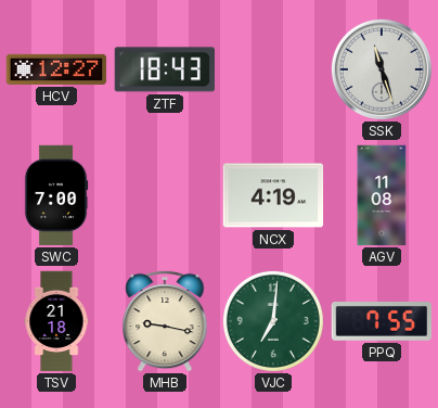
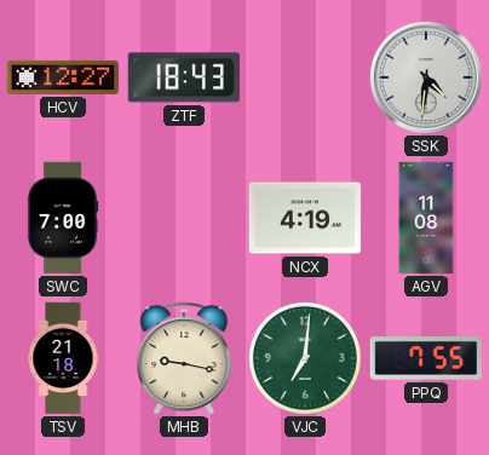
SSK: 11:27 -> 4:31 (426, 77)
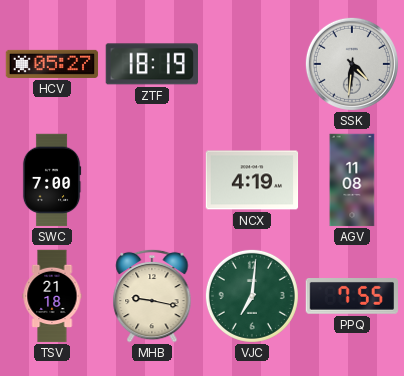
HCV: 12:27 -> 05:27 (52, 64)
ZTF: 18:43 -> 18:19 (151, 64)
